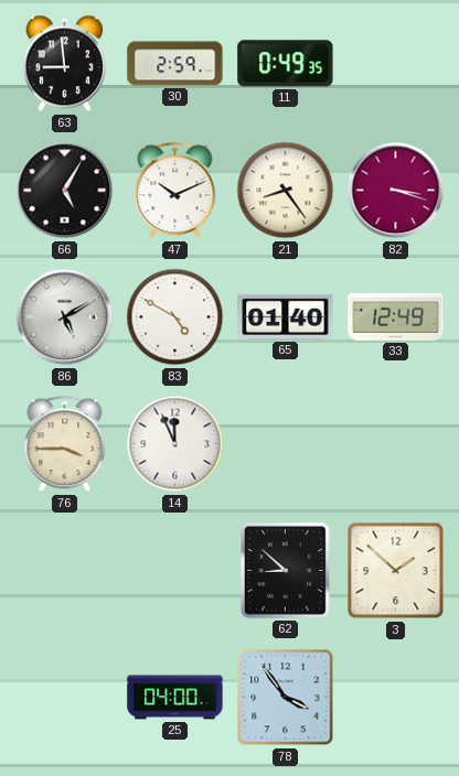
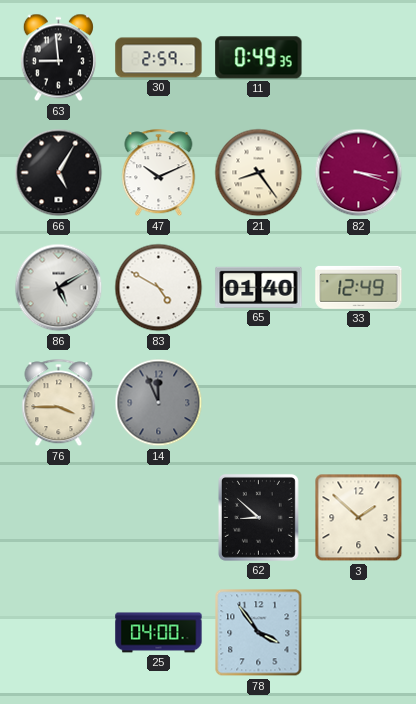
14 dial: white -> grey (159, 403)
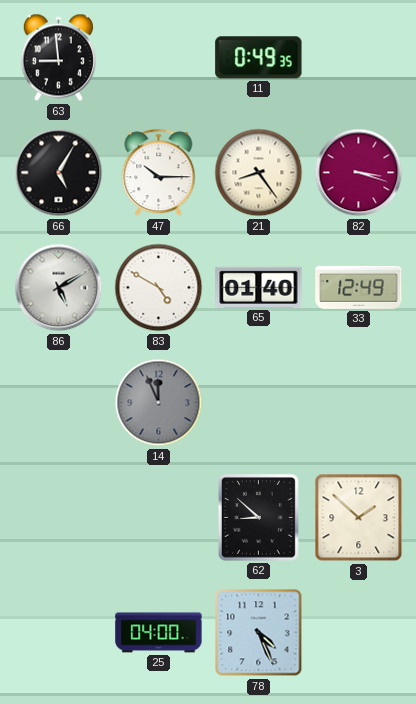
30: 2:59 -> none (159, 58)
47: 10:11 -> 10:15 (159, 173)
76: 3:45 -> none (59, 403)
78: 3:54 -> 4:26 (259, 633)
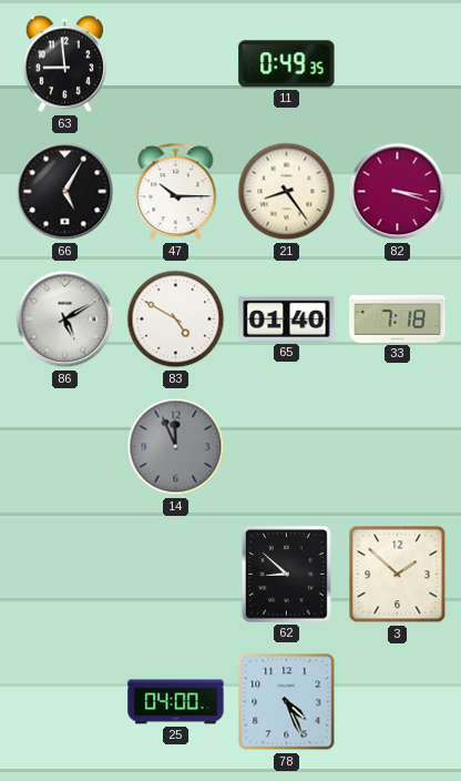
33: 12:49 -> 7:18 (398, 318)
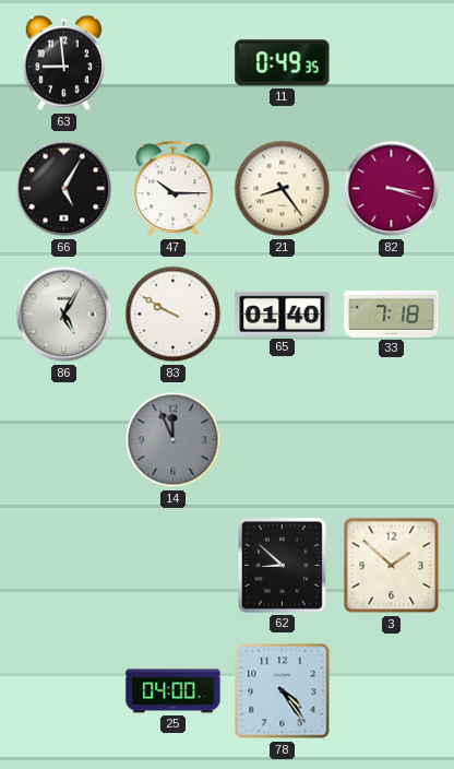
86: 5:10 -> 5:05 (64, 315)
83: 4:50 -> 9:50 (174, 315)
78: 4:26 -> 4:24 (283, 691)
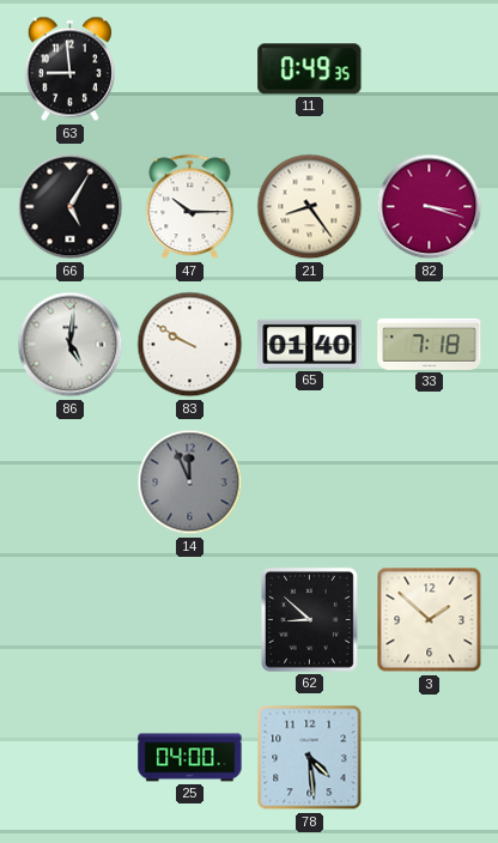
86: 5:05 -> 5:01 (71, 345)
78: 4:24 -> 4:29 (310, 758)
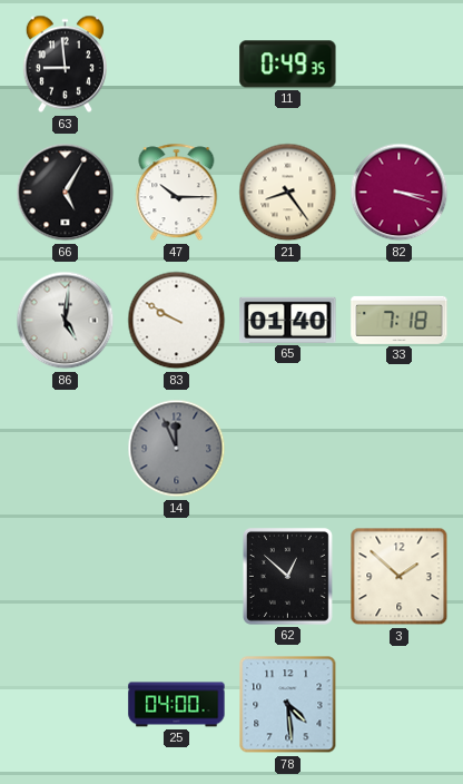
62: 8:52 -> 12:52 (287, 576)
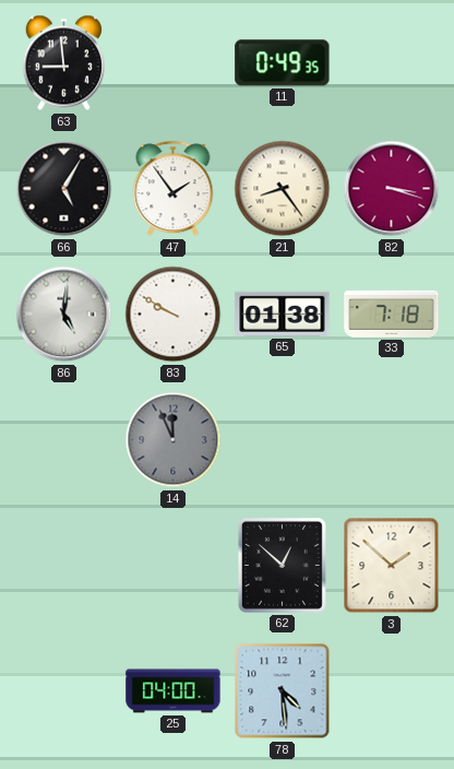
47: 10:15 -> 1:54 (174, 189)
65: 01:40 -> 01:38 (283, 313)
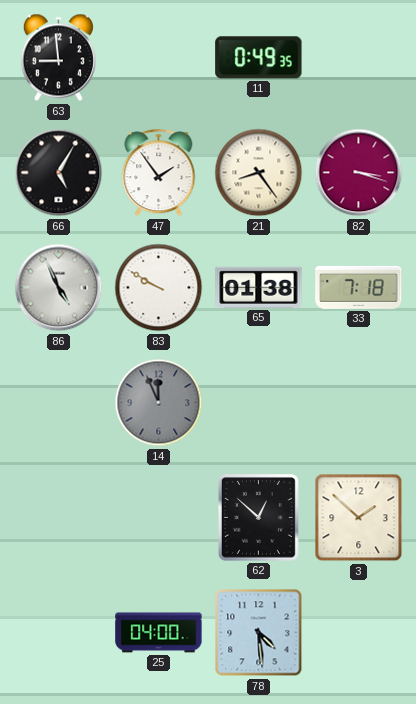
86: 5:01 -> 4:56 (59, 288)
